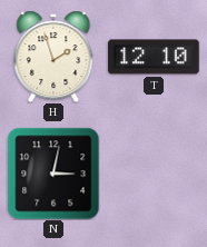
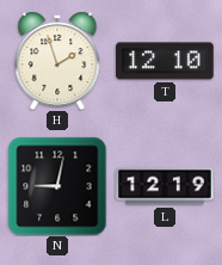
N: 3:02 -> 9:02 (57, 186)
L: none -> 12:19 (165, 186)
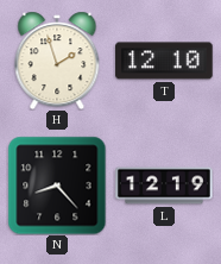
N: 9:02 -> 8:23 (57, 186)
